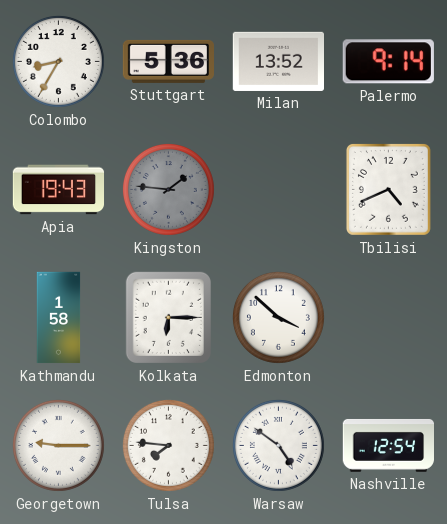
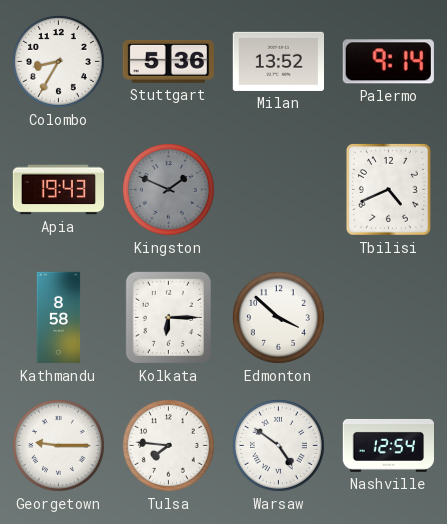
Kingston: 1:46 -> 1:49 (168, 189)
Kathmandu: 1:58 -> 8:58 (59, 318)
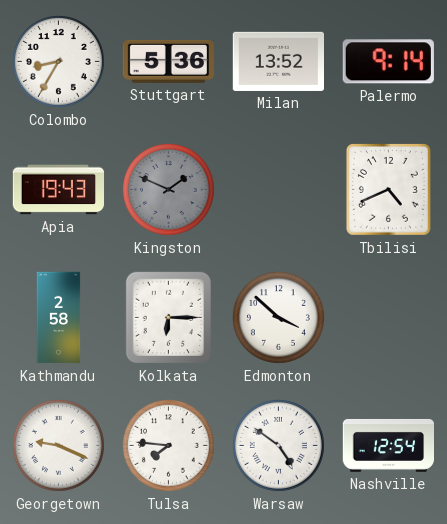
Kathmandu: 8:58 -> 2:58 (59, 318)
Georgetown: 9:15 -> 9:19 (58, 445)
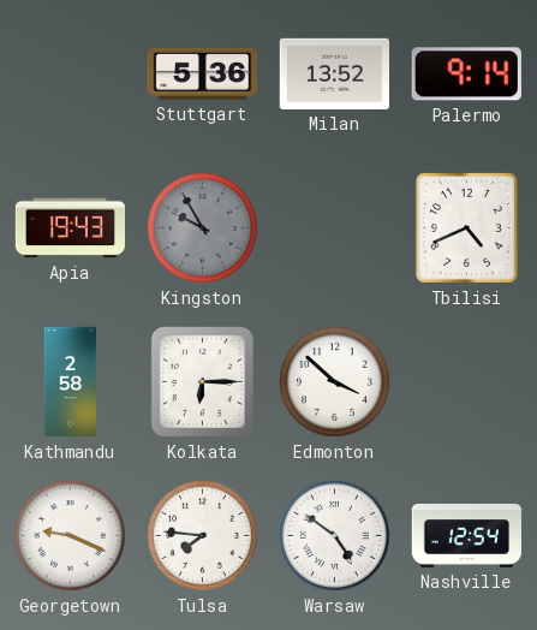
Colombo: 8:35 -> none (58, 61)
Kingston: 1:49 -> 9:55 (202, 227)
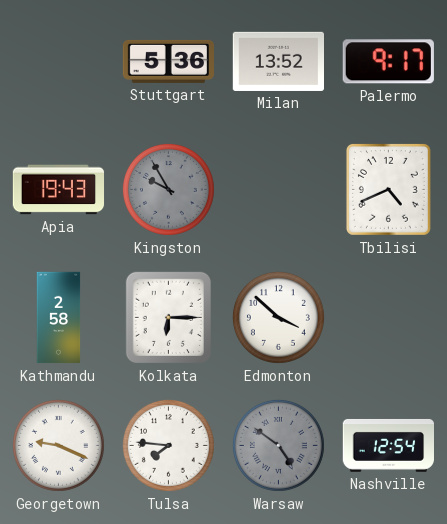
Palermo: 9:14 -> 9:17 (388, 62)
Warsaw dial: white -> grey (278, 445)
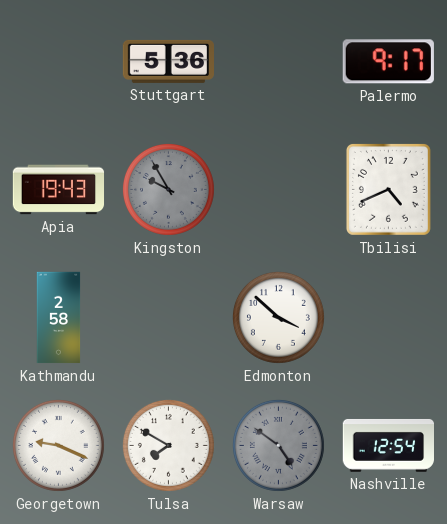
Milan: 13:52 -> none (278, 61)
Kolkata: 6:15 -> none (168, 317)
Tulsa: 7:46 -> 7:50 (168, 445)
